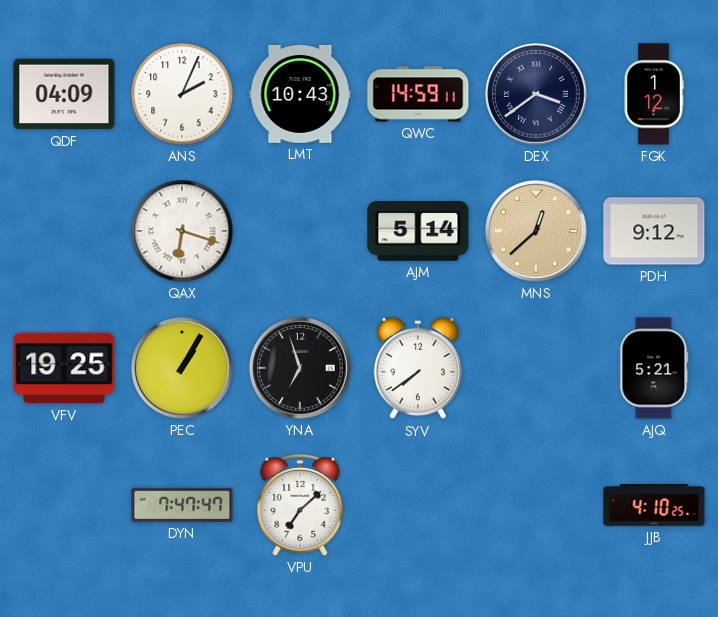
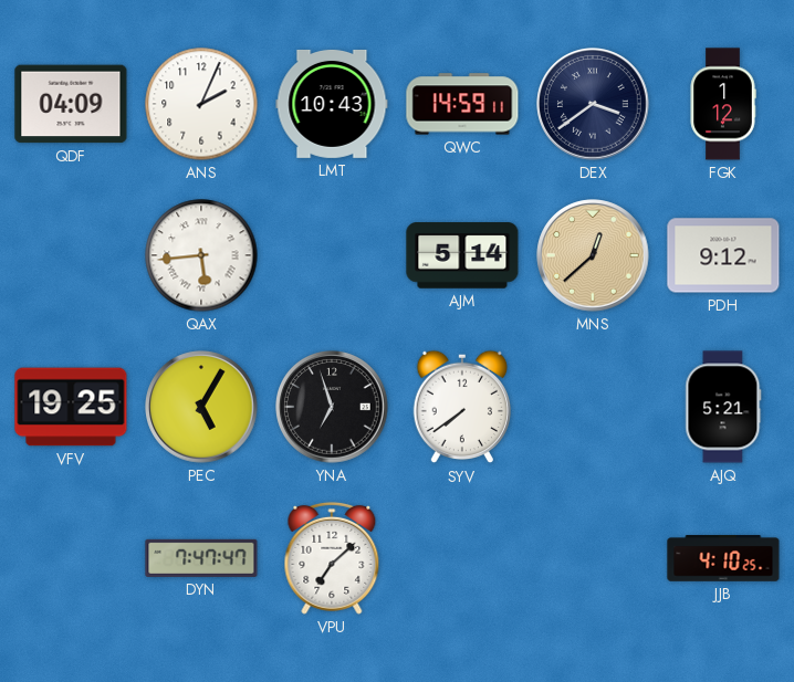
QAX: 6:18 -> 5:44 (201, 255)
PEC: 1:05 -> 5:05 (201, 407)
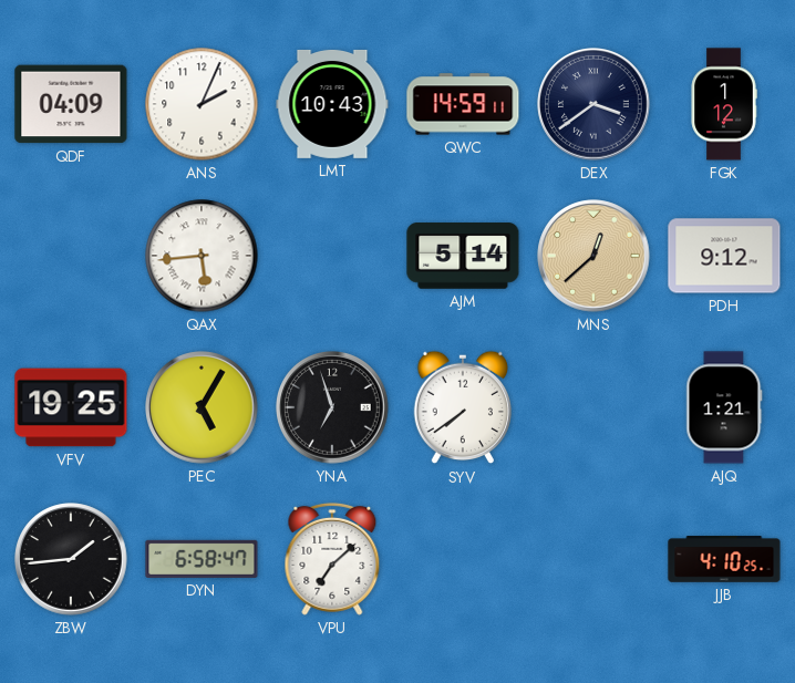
AJQ: 5:21 -> 1:21 (724, 407)
ZBW: none -> 1:44 (71, 559)
DYN: 7:47 -> 6:58 (202, 559)
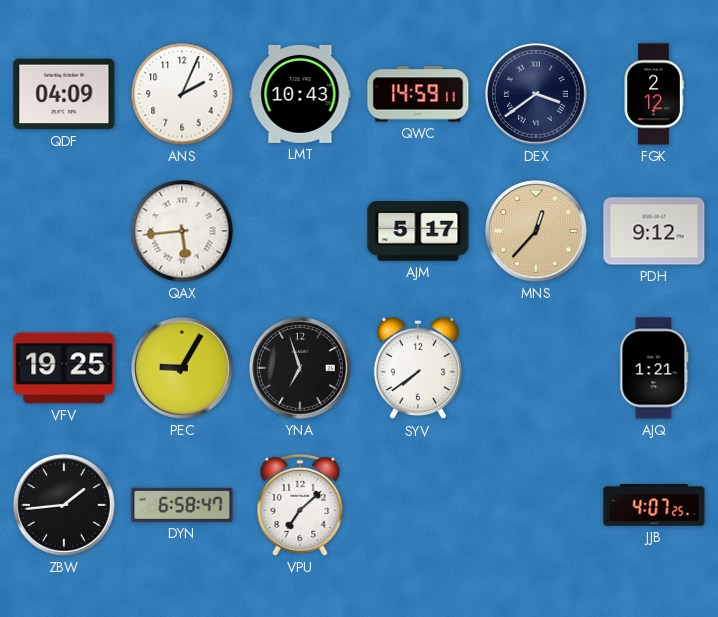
FGK: 1:12 -> 2:12 (654, 94)
AJM: 5:14 -> 5:17 (418, 231)
MNS: 12:38 -> 12:37 (536, 231)
PEC: 5:05 -> 9:05 (182, 368)
JJB: 4:10 -> 4:07 (654, 505)
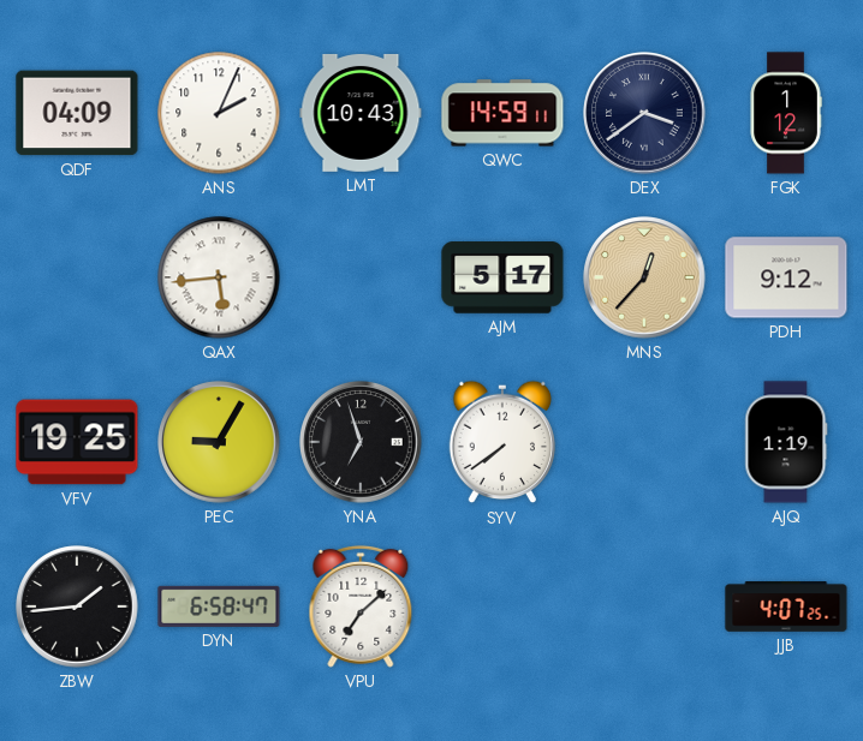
FGK: 2:12 -> 1:12 (786, 113)
AJQ: 1:21 -> 1:19 (786, 442)
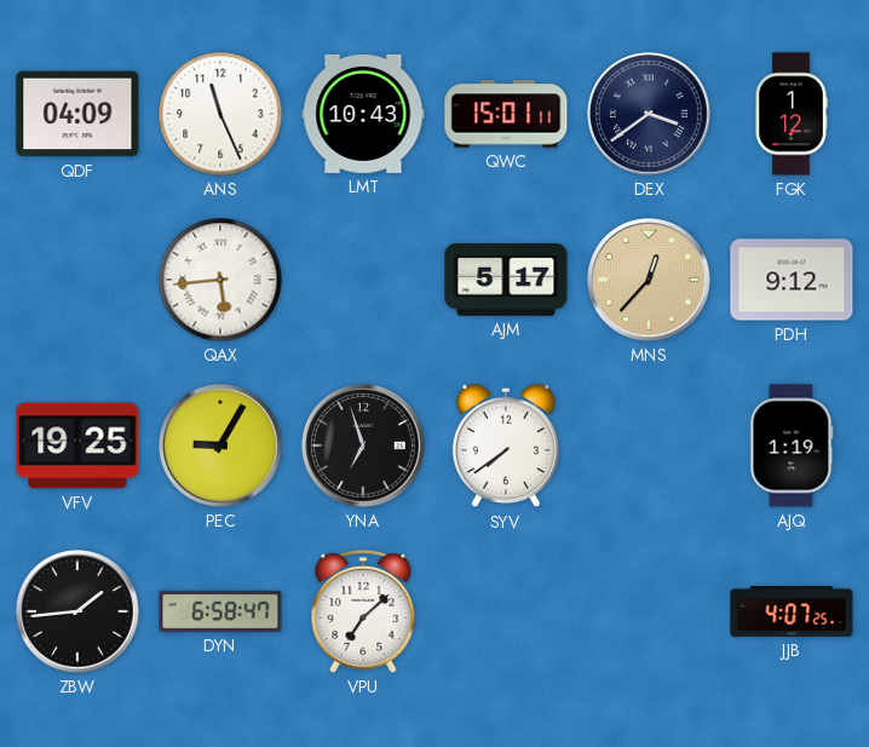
ANS: 2:04 -> 11:26 (220, 114)
QWC: 14:59 -> 15:01 (506, 114)
